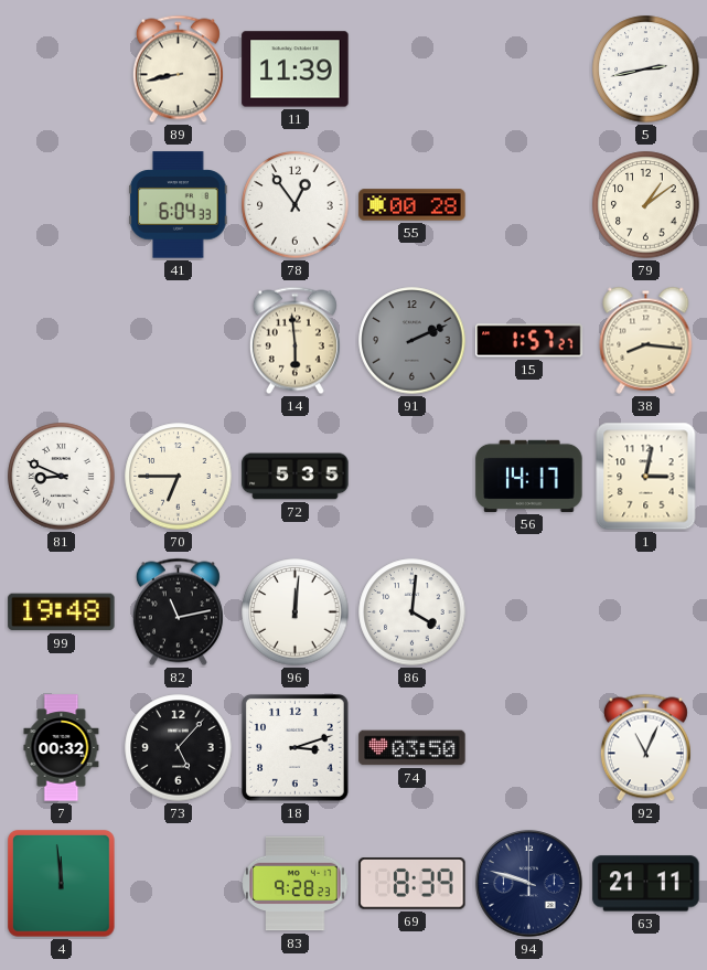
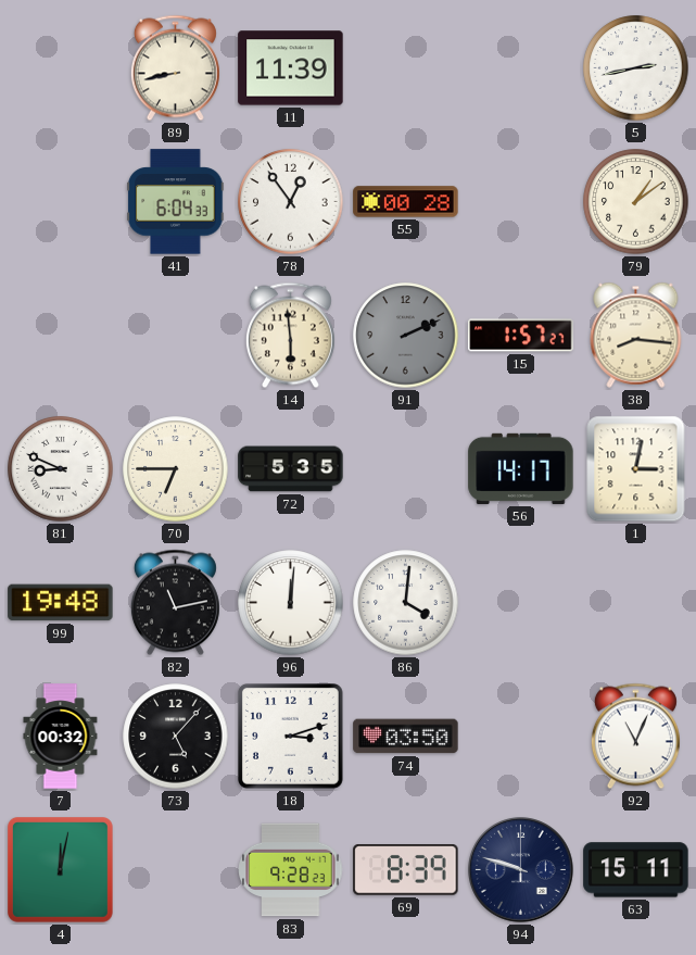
4: 11:59 -> 12:02 (61, 870)
63: 21:11 -> 15:11 (636, 870)
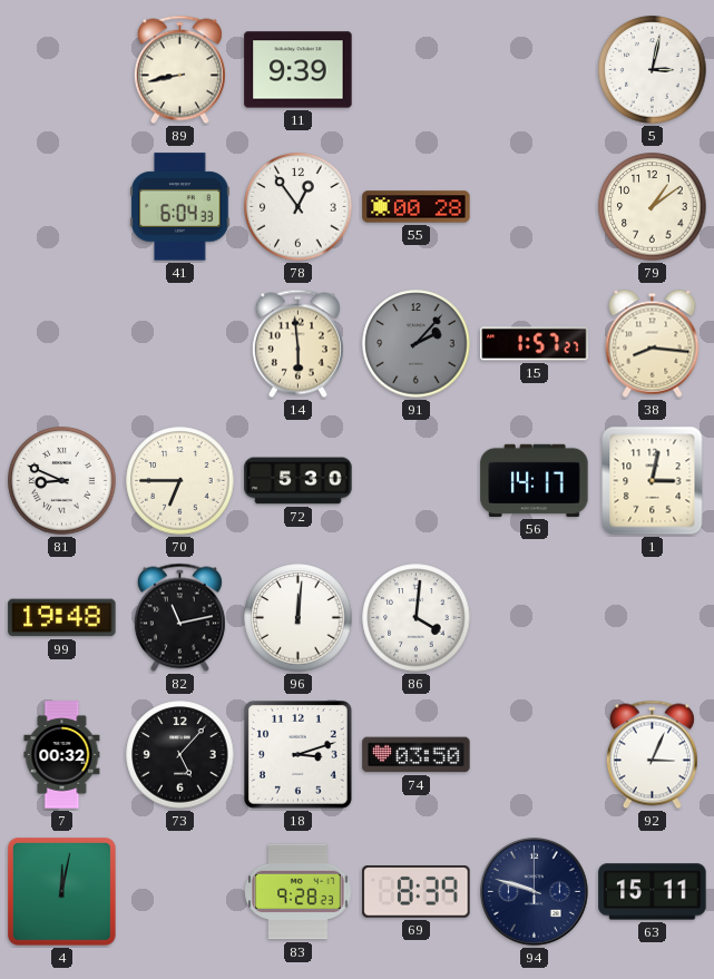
11: 11:39 -> 9:39 (299, 70)
5: 2:43 -> 3:02 (653, 70)
91: 2:11 -> 2:07 (417, 344)
72: 5:35 -> 5:30 (299, 481)
92: 11:04 -> 3:04 (652, 755)
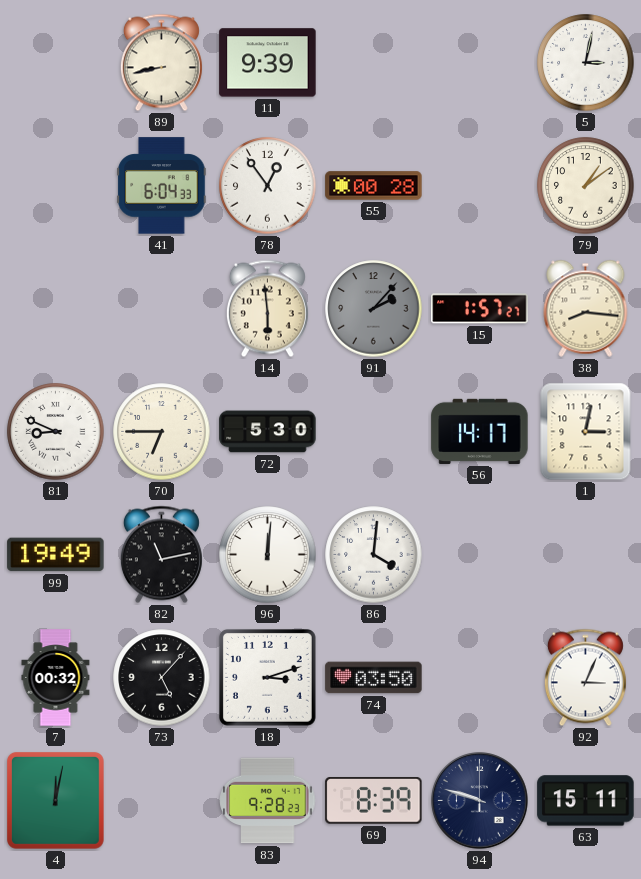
99: 19:48 -> 19:49 (56, 555)
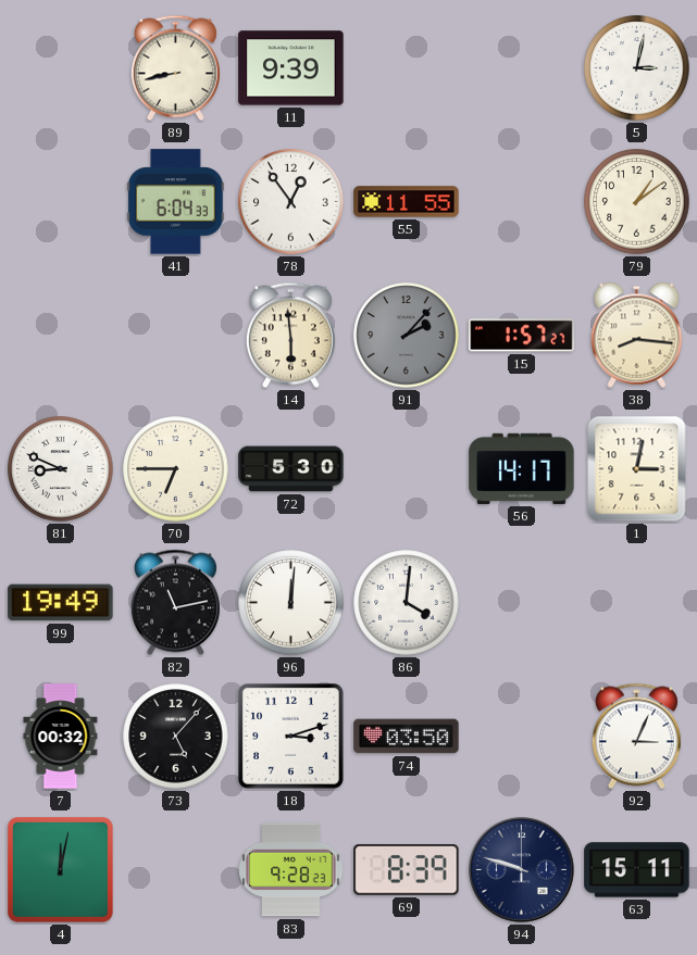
55: 00:28 -> 11:55 (407, 202)
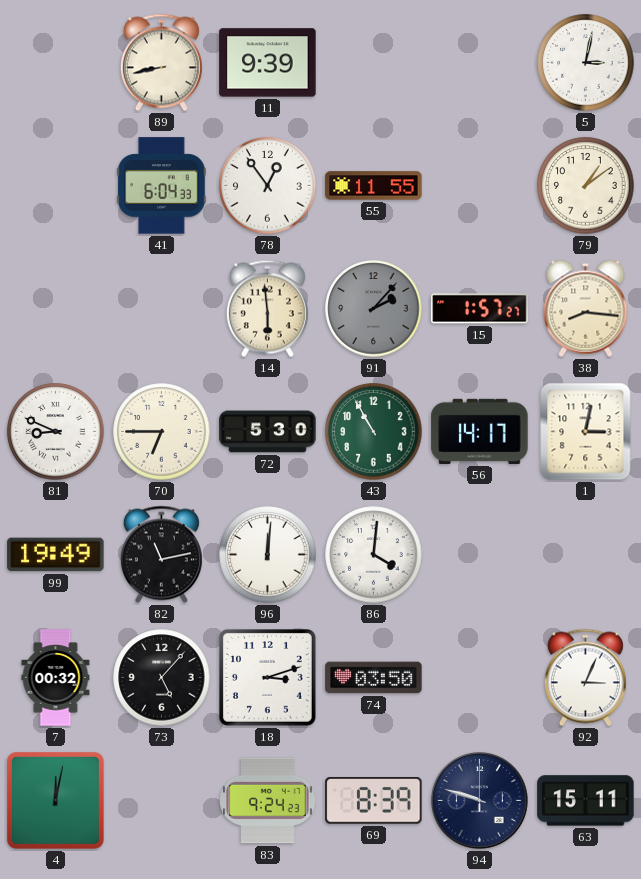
43: none -> 10:55 (374, 432)
83: 9:28 -> 9:24 (268, 801)
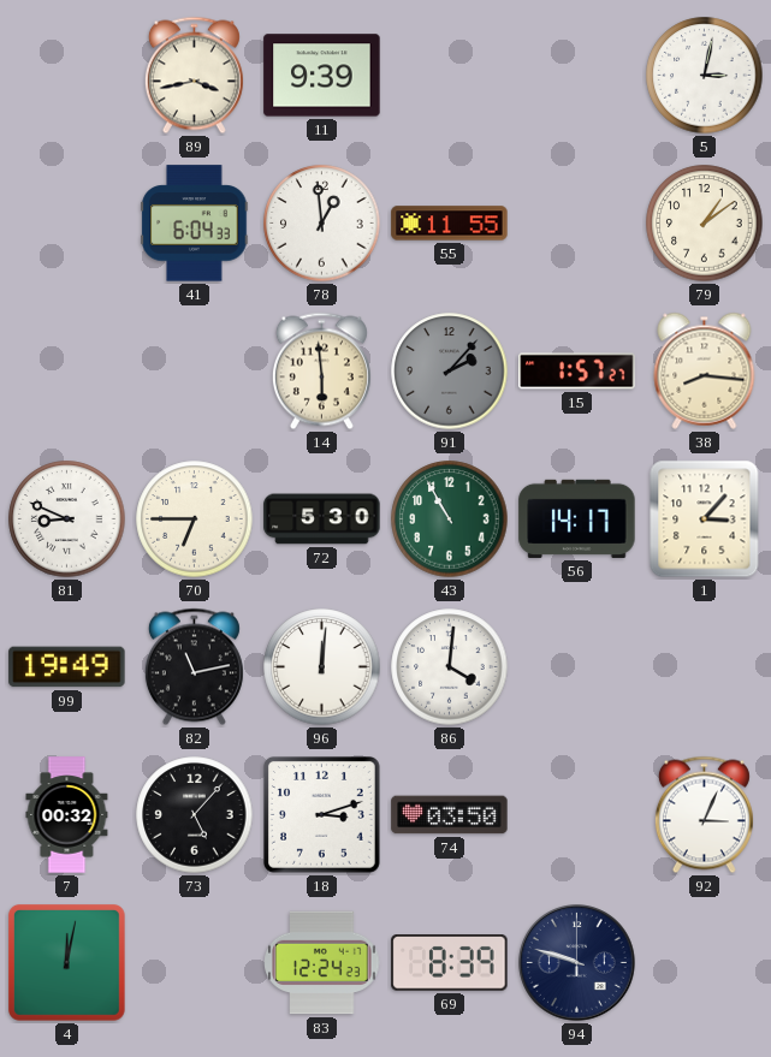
89: 8:43 -> 3:43 (194, 76)
78: 12:54 -> 12:59 (322, 224)
1: 3:02 -> 3:07 (705, 519)
83: 9:24 -> 12:24 (322, 963)
63: 15:11 -> none (586, 801)
